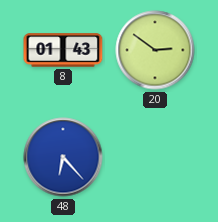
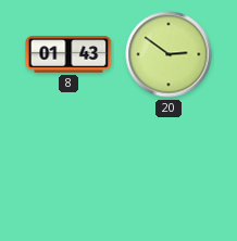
48: 6:23 -> none (63, 157)
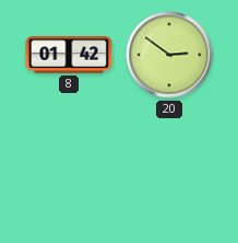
8: 01:43 -> 01:42 (69, 55)
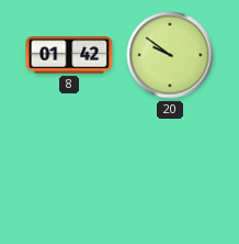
20: 2:51 -> 9:51 (170, 55)
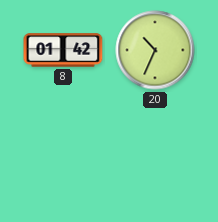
20: 9:51 -> 10:34 (155, 50)
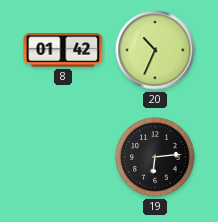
19: none -> 6:14 (155, 157)
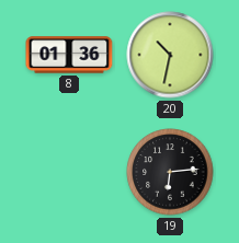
8: 01:42 -> 01:36 (69, 55)
20: 10:34 -> 10:32 (170, 55)
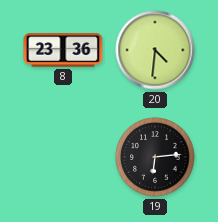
8: 01:36 -> 23:36 (63, 50)
20: 10:32 -> 4:31 (155, 50)
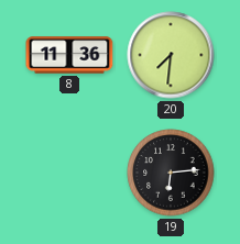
8: 23:36 -> 11:36 (69, 55)
20: 4:31 -> 7:31 (171, 55)
